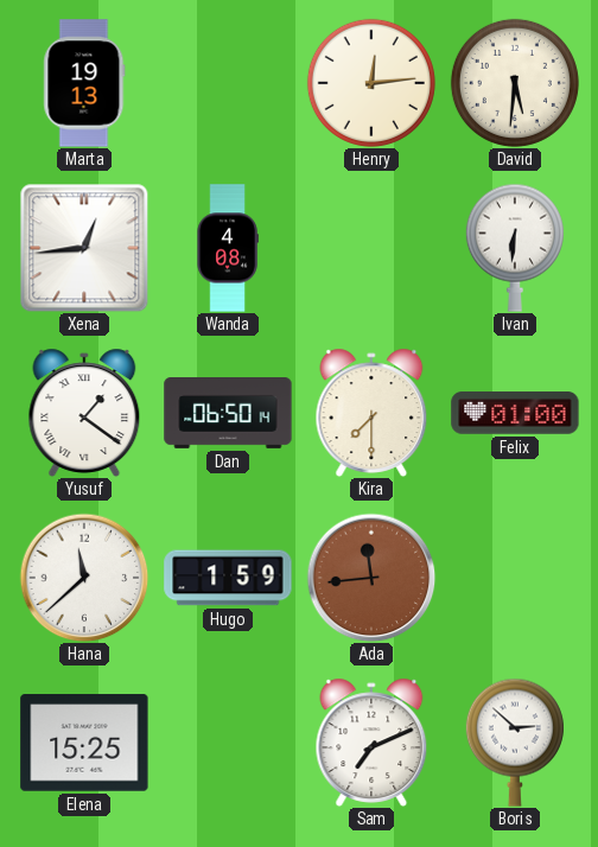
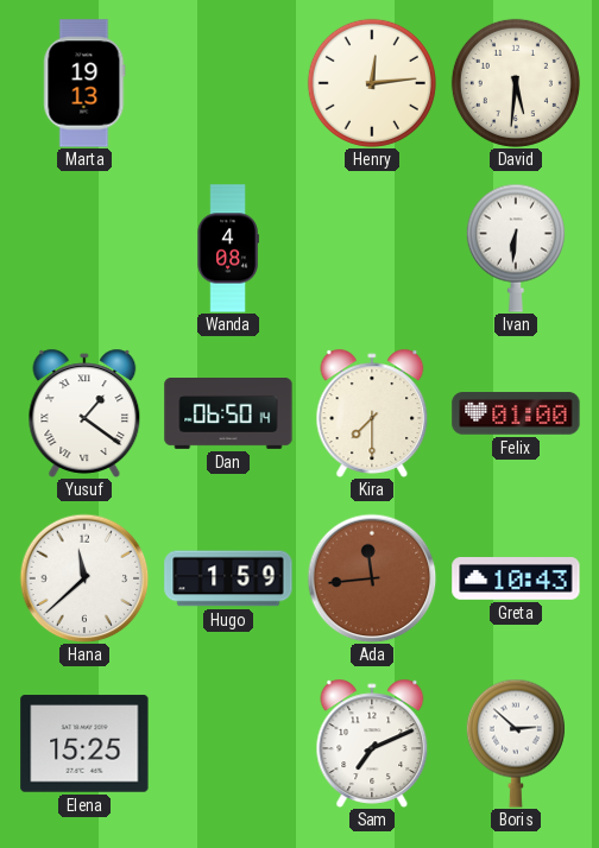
Xena: 12:44 -> none (84, 248)
Greta: none -> 10:43 (516, 580)
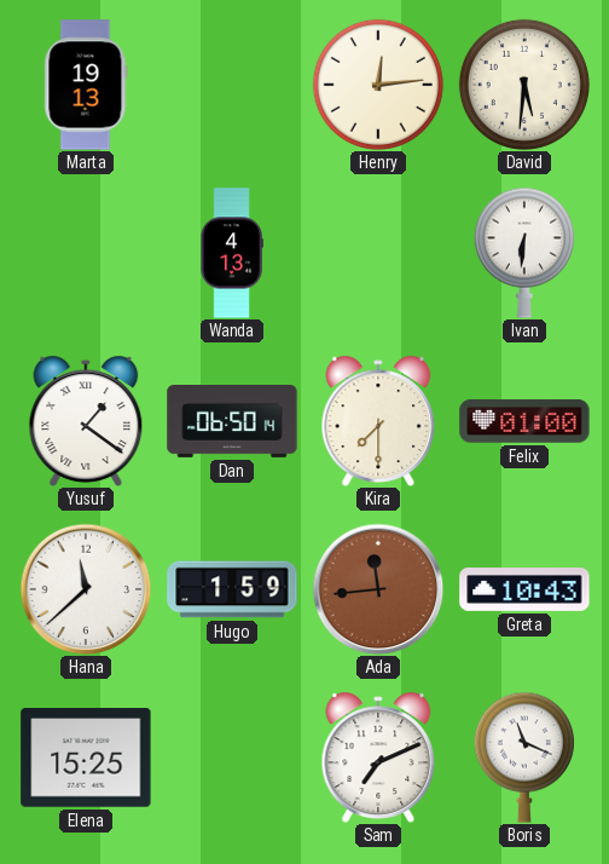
Wanda: 4:08 -> 4:13 (232, 253)
Boris: 2:52 -> 11:19 (524, 758)
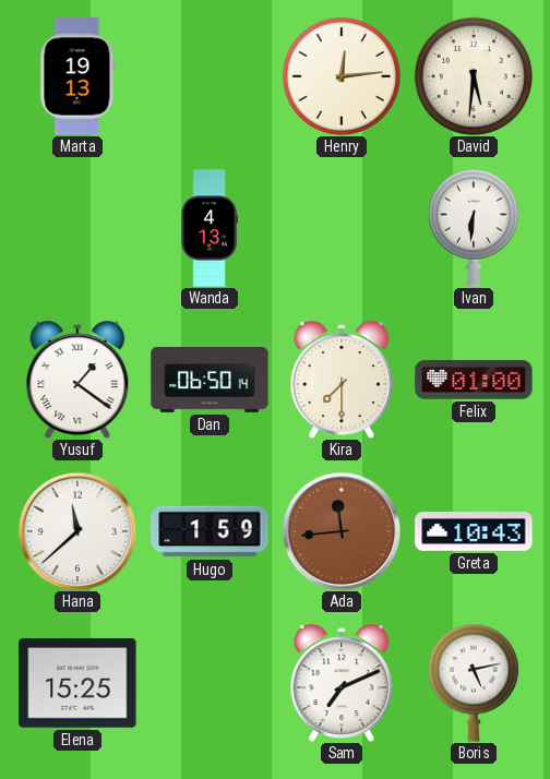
Boris: 11:19 -> 5:13 (474, 683)
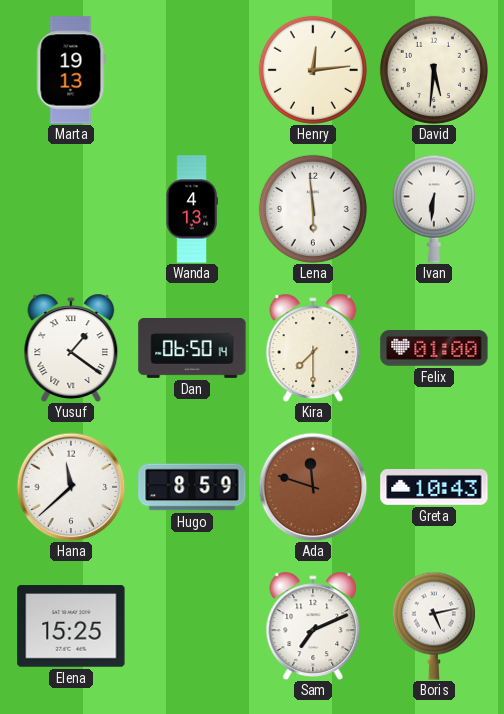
Lena: none -> 5:59 (313, 209)
Hugo: 1:59 -> 8:59 (192, 487)
Ada: 11:44 -> 11:48 (313, 487)
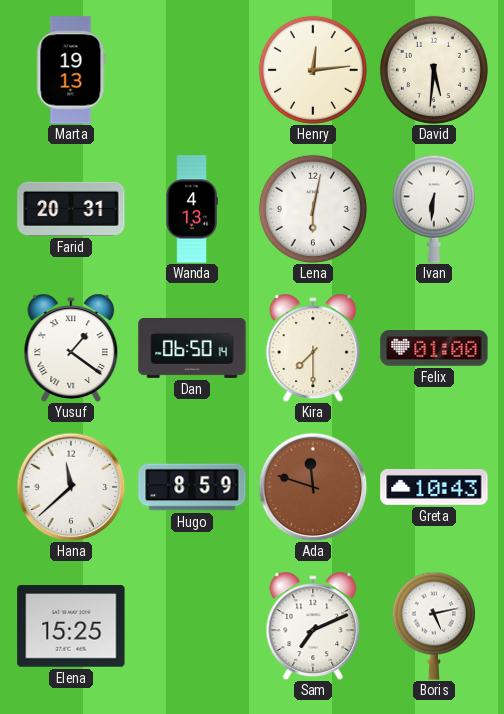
Farid: none -> 20:31 (71, 209)
Lena: 5:59 -> 6:02 (313, 209)
